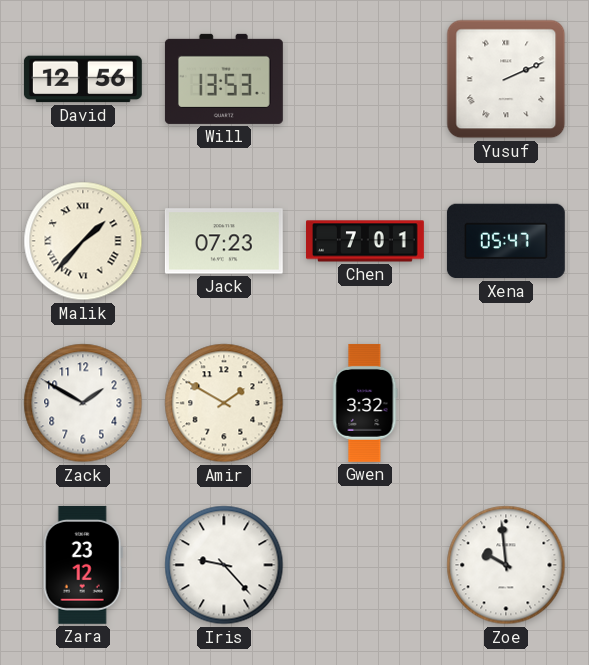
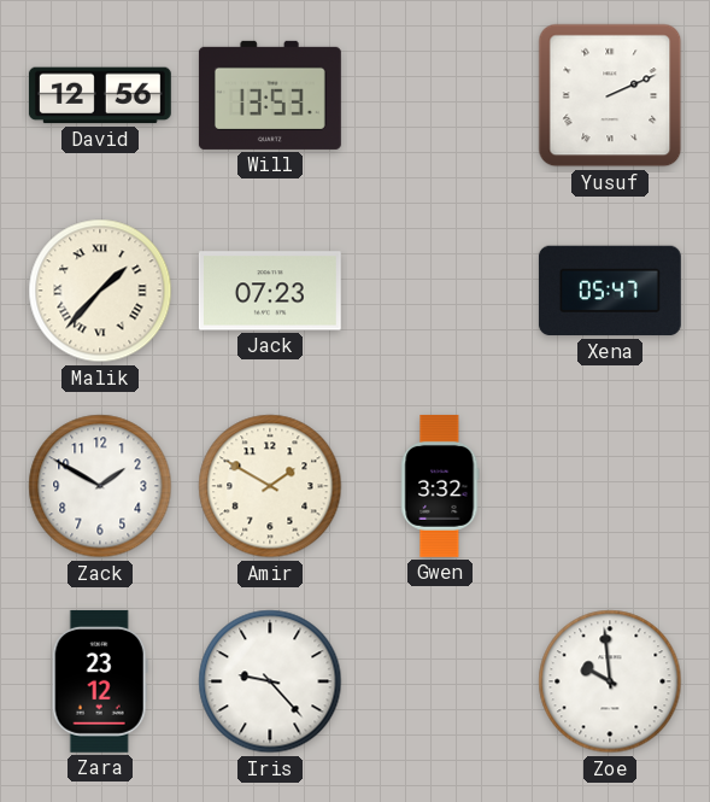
Chen: 7:01 -> none (366, 241)
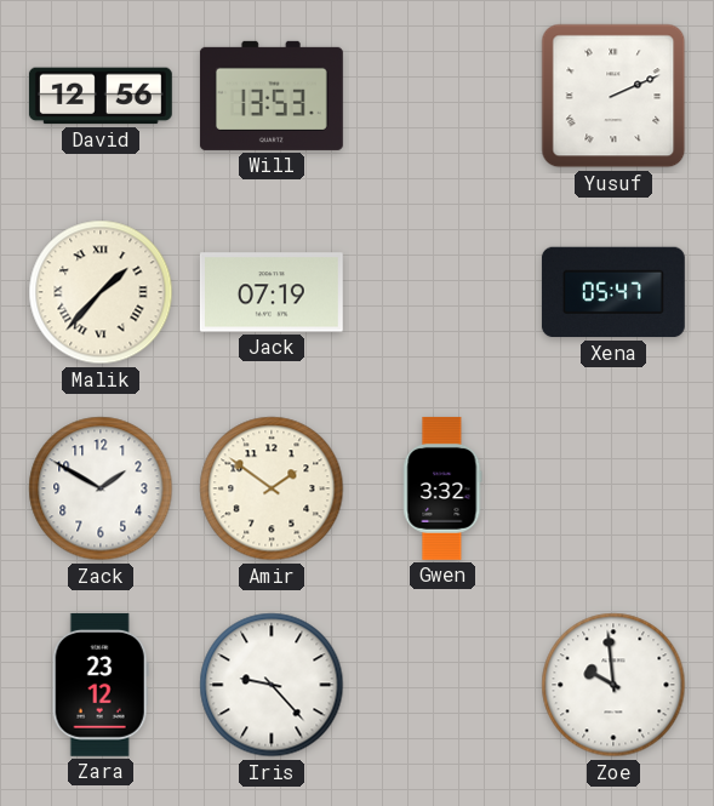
Jack: 07:23 -> 07:19 (272, 292)
Amir: 1:50 -> 1:51 (272, 488)
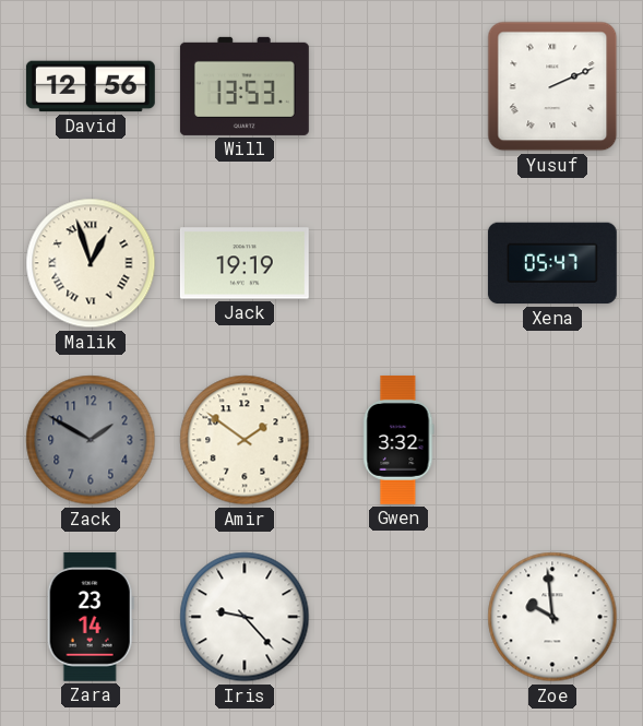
Malik: 1:37 -> 12:57 (91, 263)
Jack: 07:19 -> 19:19 (245, 263)
Zack dial: white -> grey (91, 440)
Zara: 23:12 -> 23:14 (91, 617)
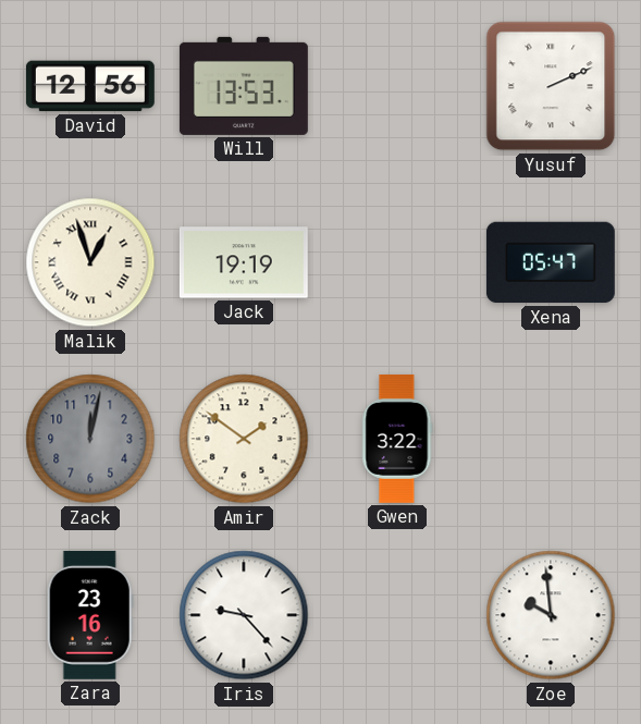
Zack: 1:50 -> 12:02 (90, 439)
Gwen: 3:32 -> 3:22 (397, 439)
Zara: 23:14 -> 23:16 (90, 615)
